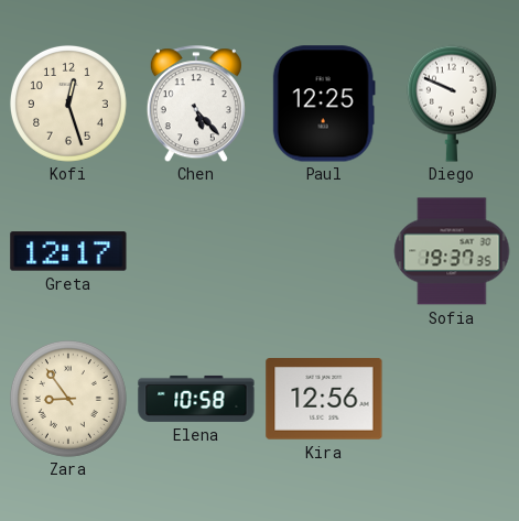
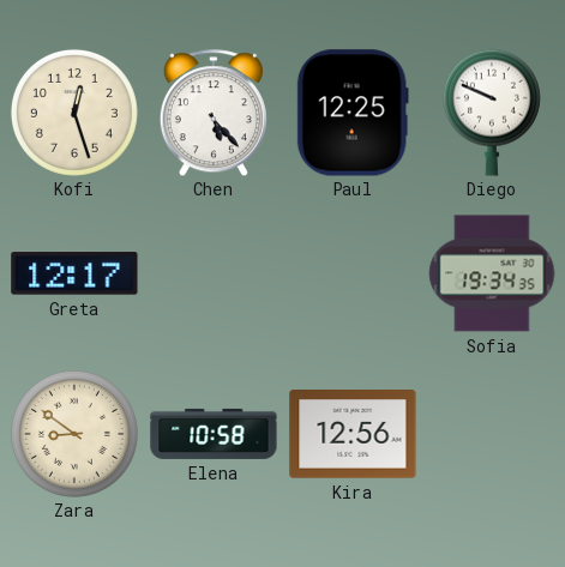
Sofia: 19:37 -> 19:34 (492, 273)
Zara: 8:54 -> 8:51 (74, 434)
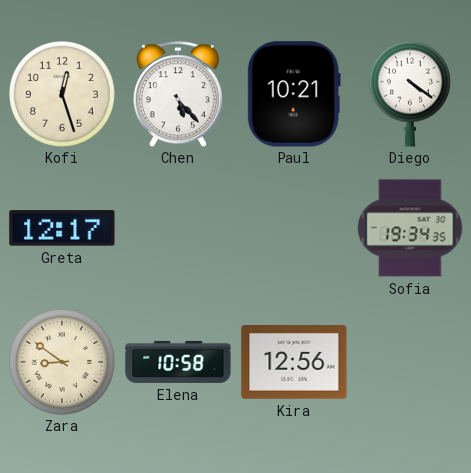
Paul: 12:25 -> 10:21 (294, 94)
Diego: 9:49 -> 4:21 (410, 94)
